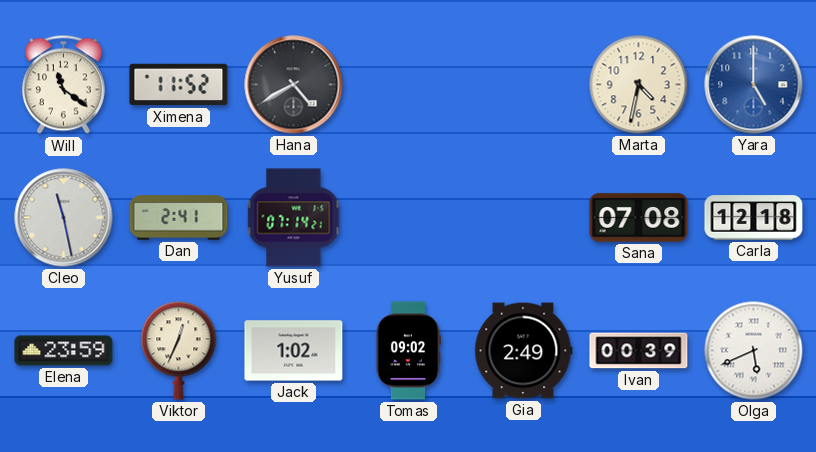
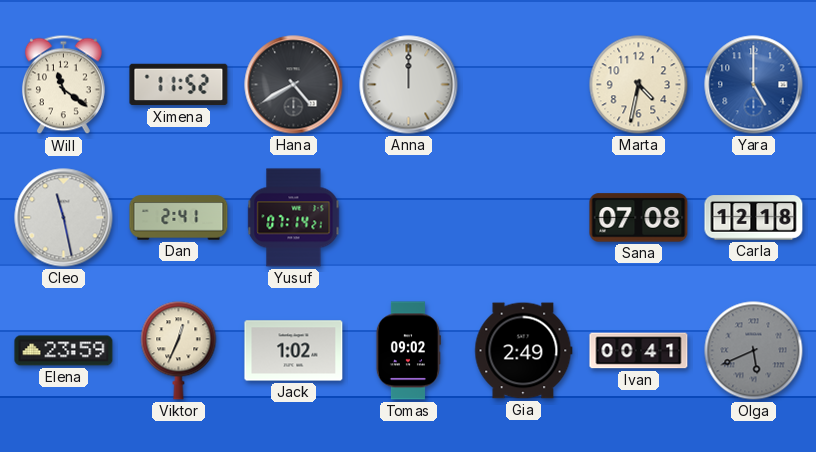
Anna: none -> 12:00 (409, 85)
Ivan: 00:39 -> 00:41 (639, 351)
Olga dial: white -> grey (754, 351)
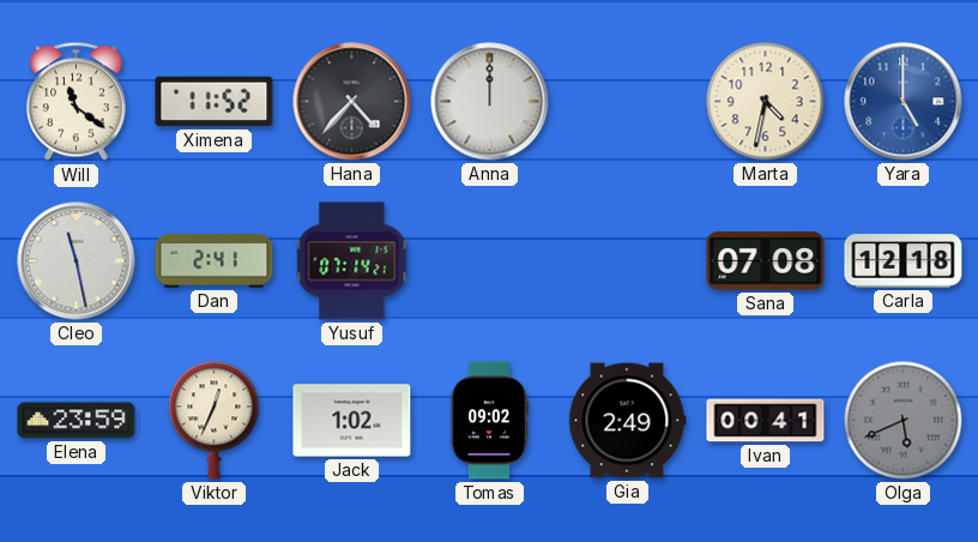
Hana: 4:40 -> 4:37 (352, 102)
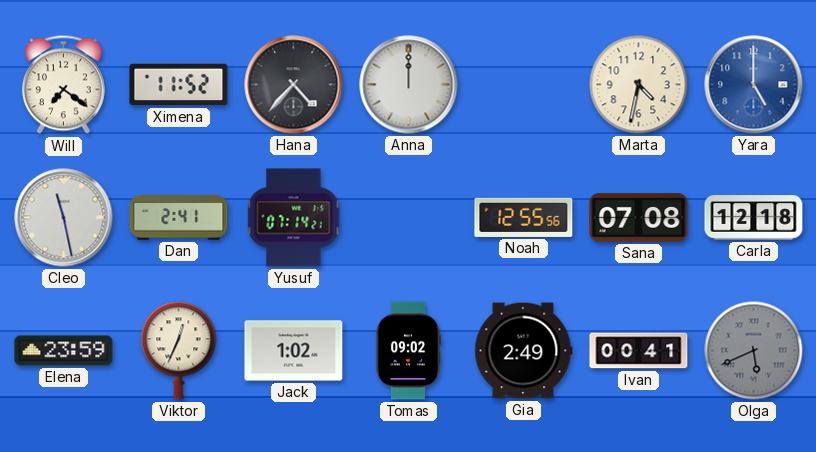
Will: 11:21 -> 7:21 (63, 85)
Noah: none -> 12:55 (524, 217)
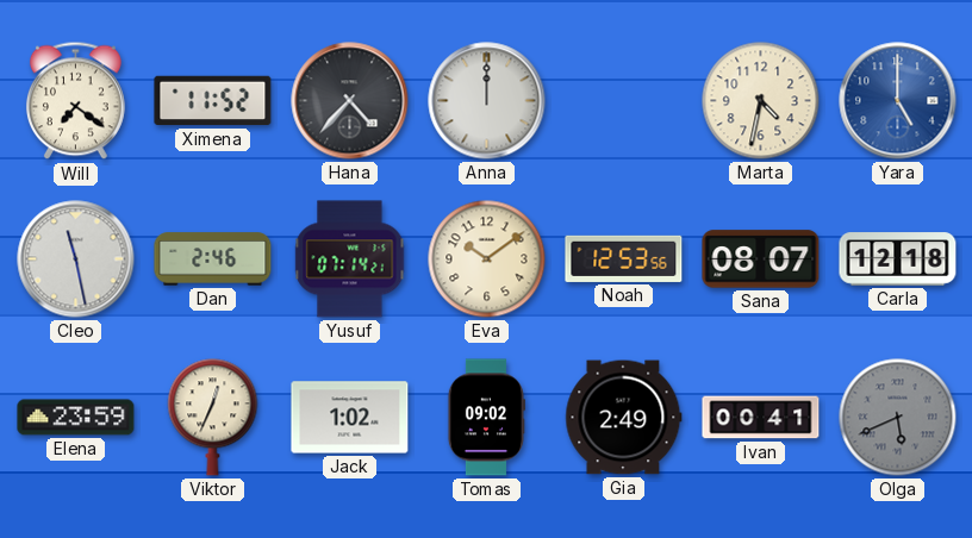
Dan: 2:41 -> 2:46 (213, 259)
Eva: none -> 10:09 (487, 259)
Noah: 12:55 -> 12:53 (624, 258)
Sana: 07:08 -> 08:07 (761, 259)
